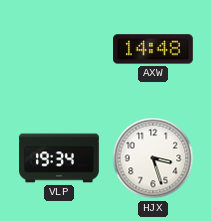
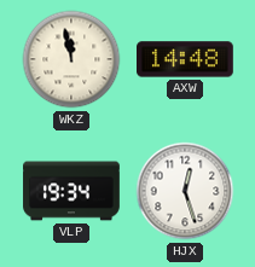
WKZ: none -> 11:58 (71, 59)
HJX: 3:27 -> 12:27 (185, 191)
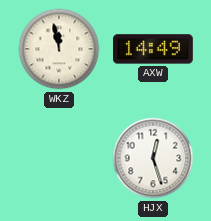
AXW: 14:48 -> 14:49 (154, 49)
VLP: 19:34 -> none (71, 191)
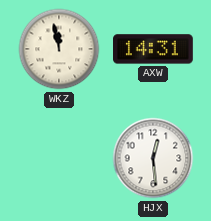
AXW: 14:49 -> 14:31 (154, 49)
HJX: 12:27 -> 12:29 (153, 158)
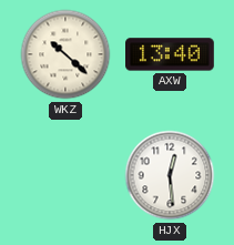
WKZ: 11:58 -> 10:22 (65, 54)
AXW: 14:31 -> 13:40 (171, 54)
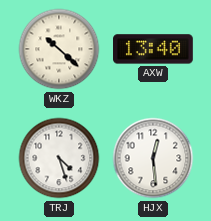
TRJ: none -> 4:27 (59, 158)
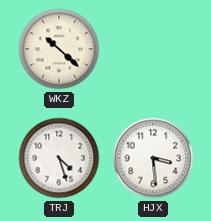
AXW: 13:40 -> none (154, 49)
HJX: 12:29 -> 3:29 (153, 158)
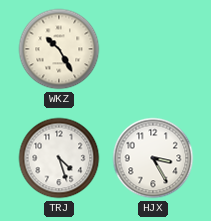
WKZ: 10:22 -> 10:25 (59, 49)
HJX: 3:29 -> 3:25 (153, 158)
